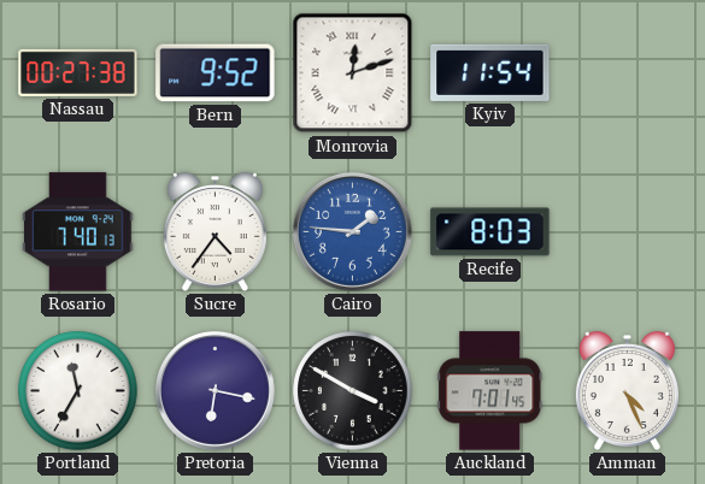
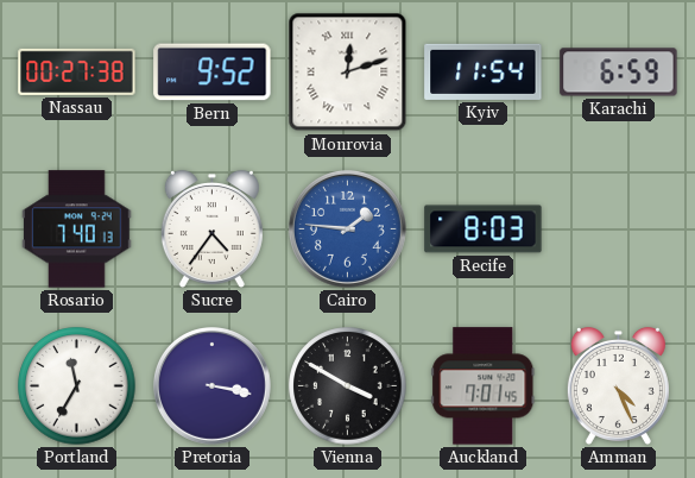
Karachi: none -> 6:59 (619, 73)
Pretoria: 6:17 -> 3:17 (211, 385)
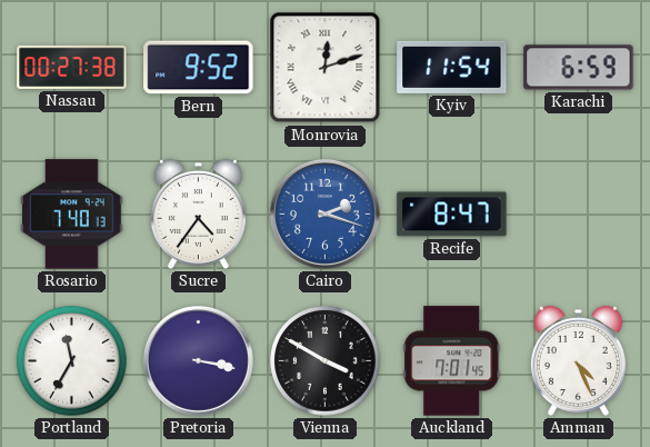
Cairo: 1:46 -> 2:18 (324, 213)
Recife: 8:03 -> 8:47 (452, 215)
